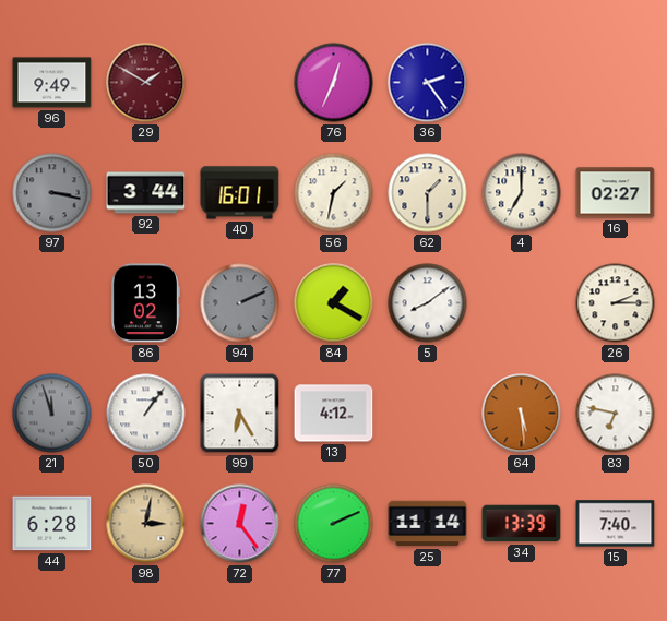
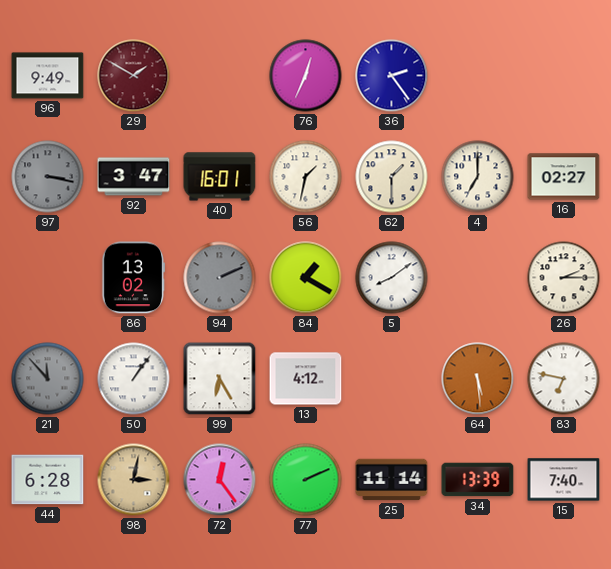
92: 3:44 -> 3:47 (134, 177)
21: 11:57 -> 11:53 (48, 379)
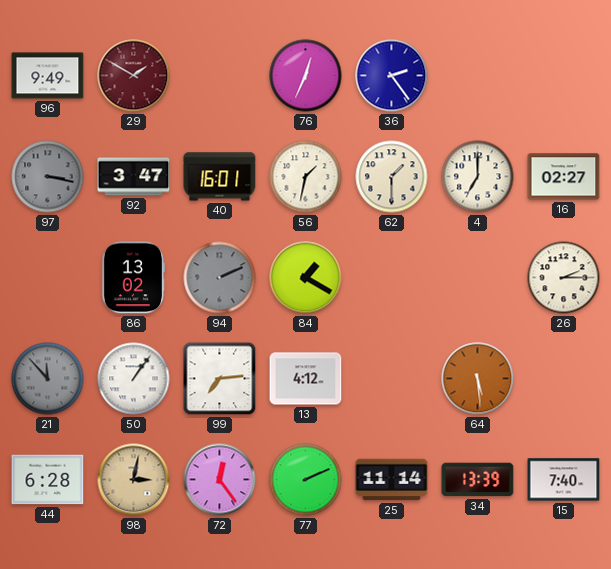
5: 8:09 -> none (392, 278)
99: 6:25 -> 7:14 (220, 379)
83: 6:47 -> none (564, 379)
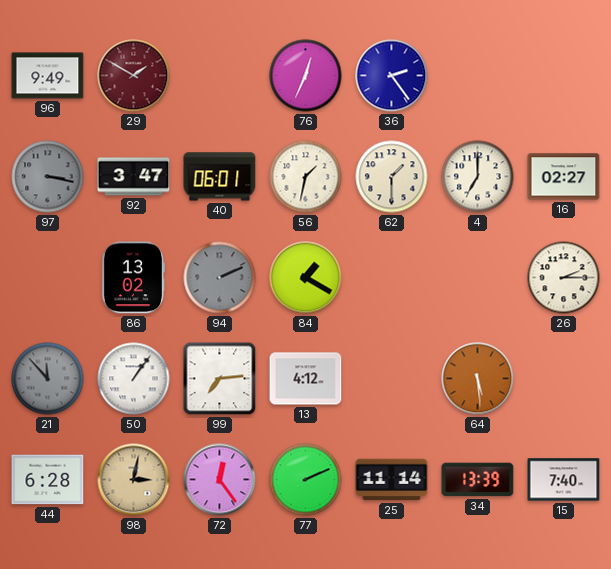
40: 16:01 -> 06:01 (220, 177)
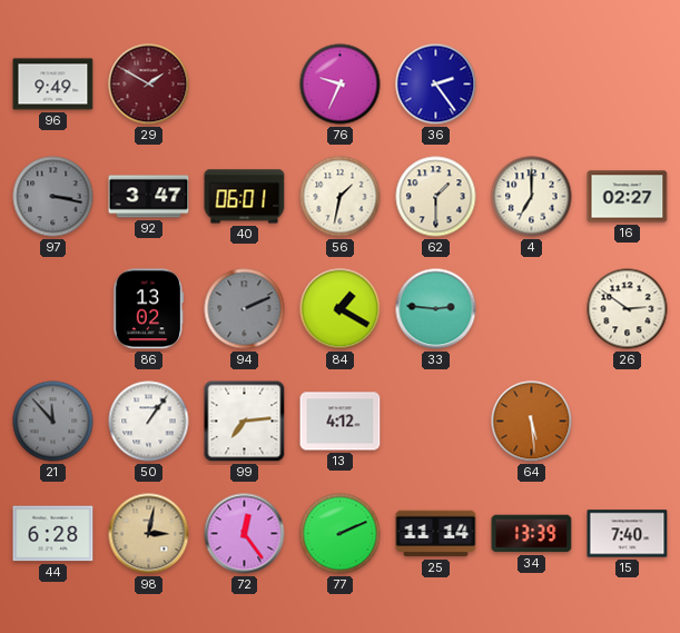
76: 12:34 -> 9:34 (341, 85)
33: none -> 2:46 (436, 309)
26: 2:15 -> 2:51 (628, 309)
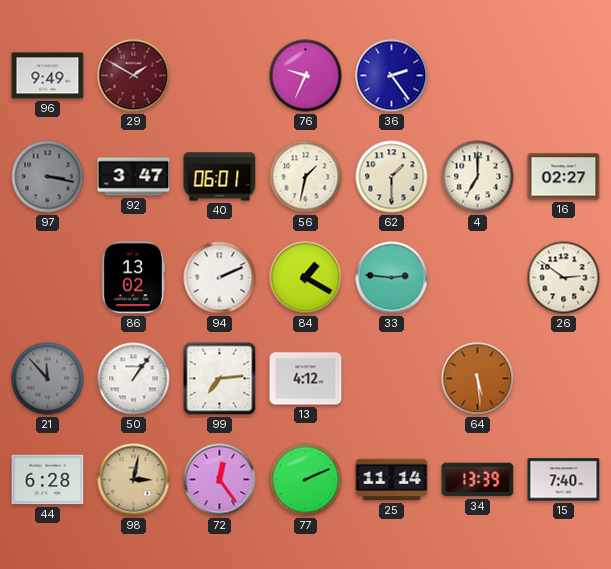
94 dial: grey -> white (220, 278)
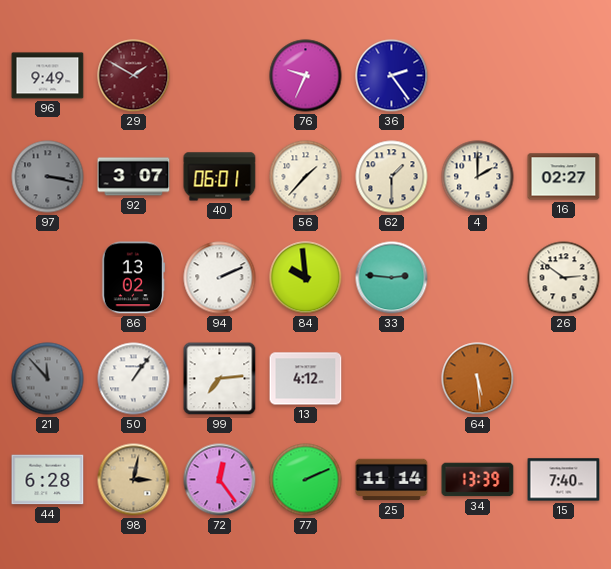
92: 3:47 -> 3:07 (134, 177)
56: 1:32 -> 1:37 (306, 177)
4: 7:00 -> 2:00 (478, 177)
84: 1:20 -> 9:59 (306, 278)
